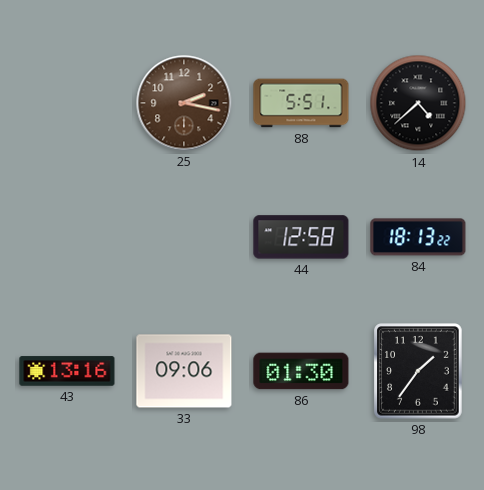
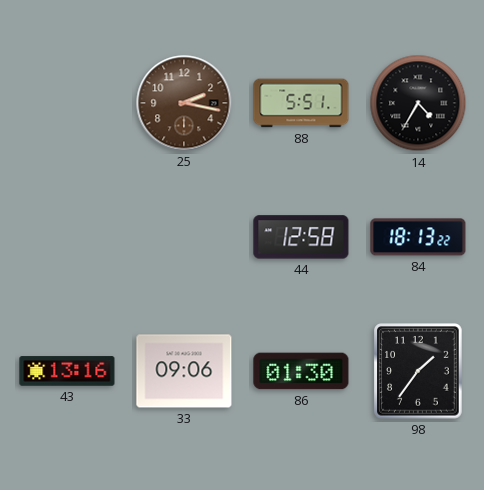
14: 4:38 -> 4:35 (418, 103)
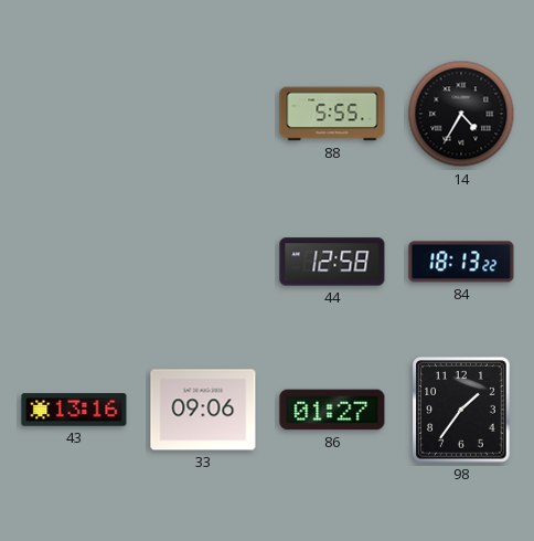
25: 2:17 -> none (184, 103)
88: 5:51 -> 5:55 (332, 114)
86: 01:30 -> 01:27 (332, 410)
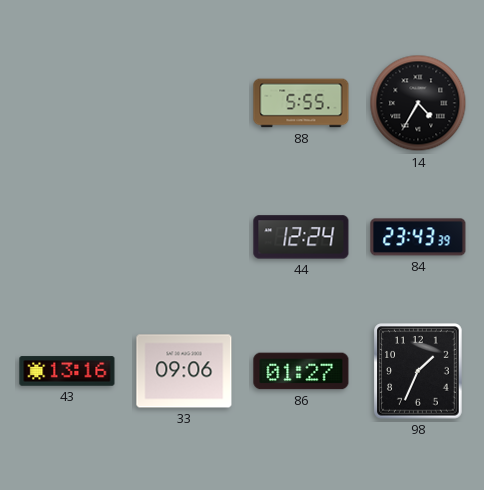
44: 12:58 -> 12:24 (301, 237)
84: 18:13 -> 23:43 (418, 237)
98: 1:36 -> 1:34 (418, 371)
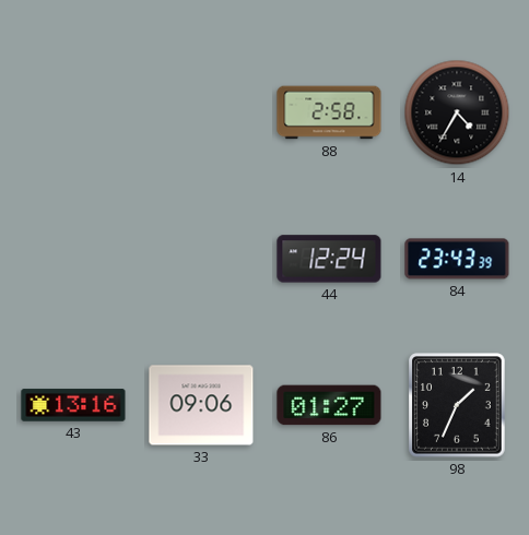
88: 5:55 -> 2:58 (329, 112)
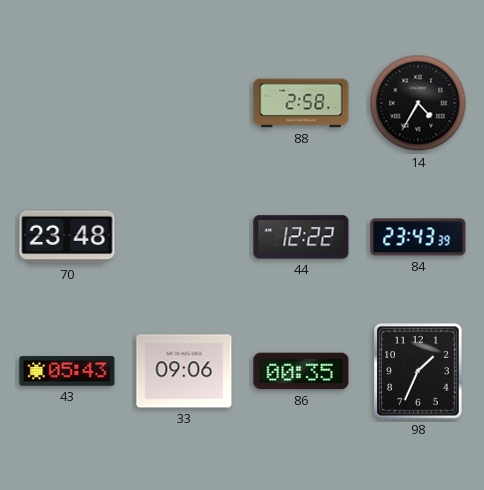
70: none -> 23:48 (67, 237)
44: 12:24 -> 12:22 (301, 237)
43: 13:16 -> 05:43 (67, 371)
86: 01:27 -> 00:35 (301, 371)
